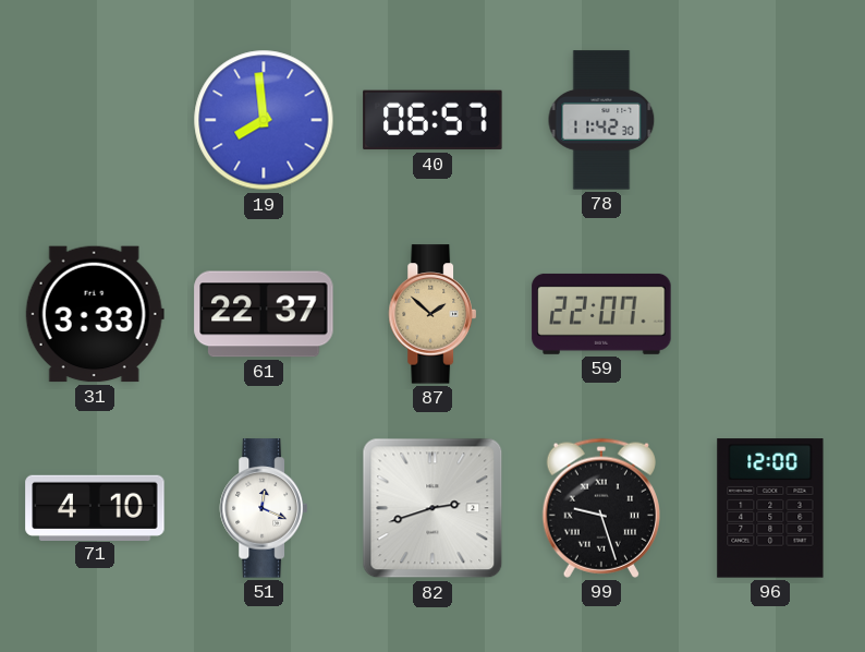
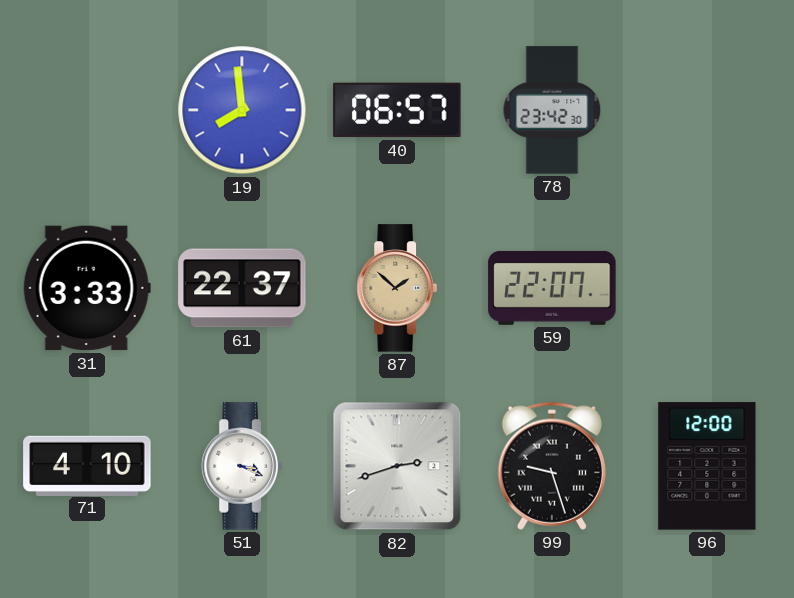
78: 11:42 -> 23:42 (552, 110)
51: 12:19 -> 3:19 (242, 466)
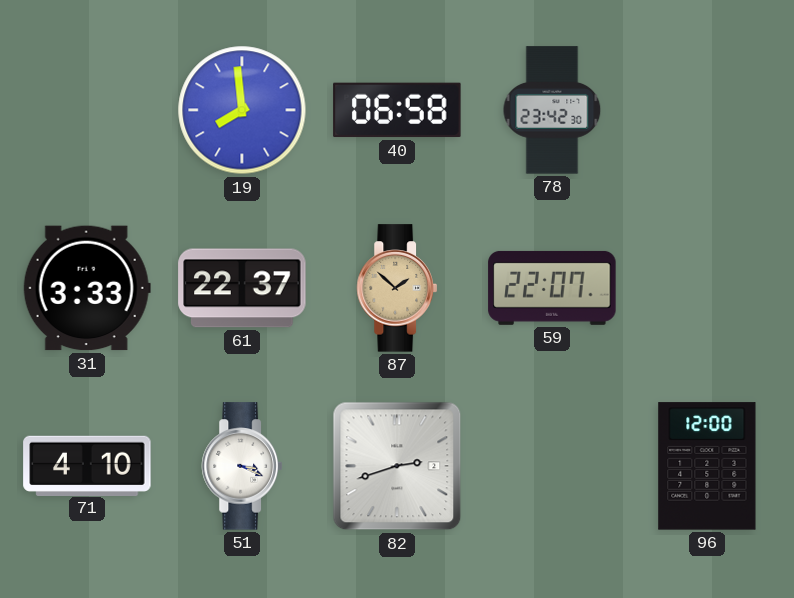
40: 06:57 -> 06:58 (397, 110)
99: 9:27 -> none (552, 466)
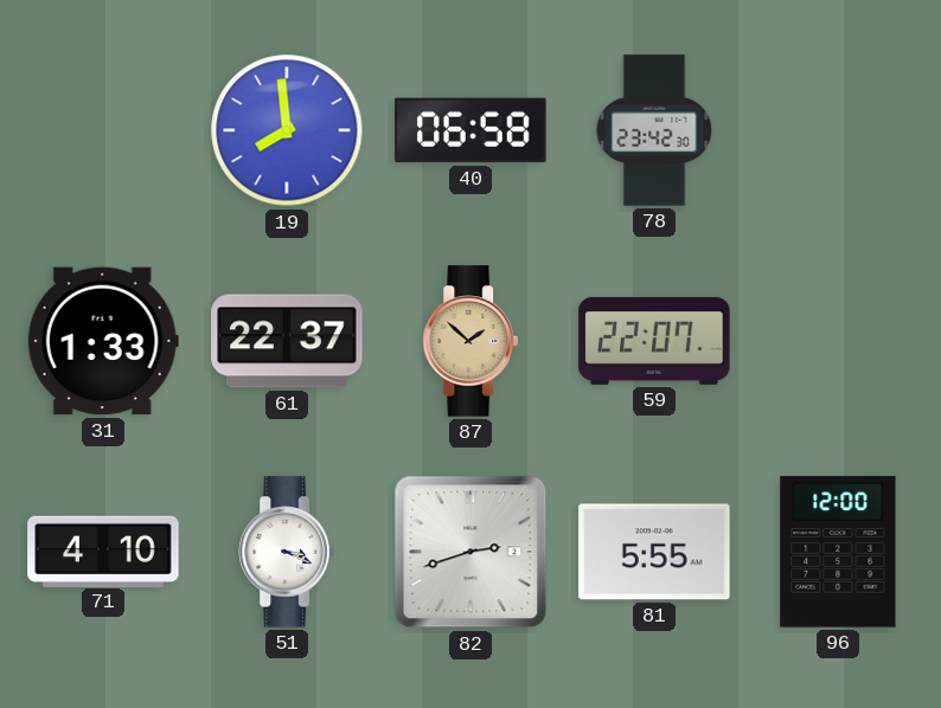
31: 3:33 -> 1:33 (103, 341)
81: none -> 5:55 (654, 552)
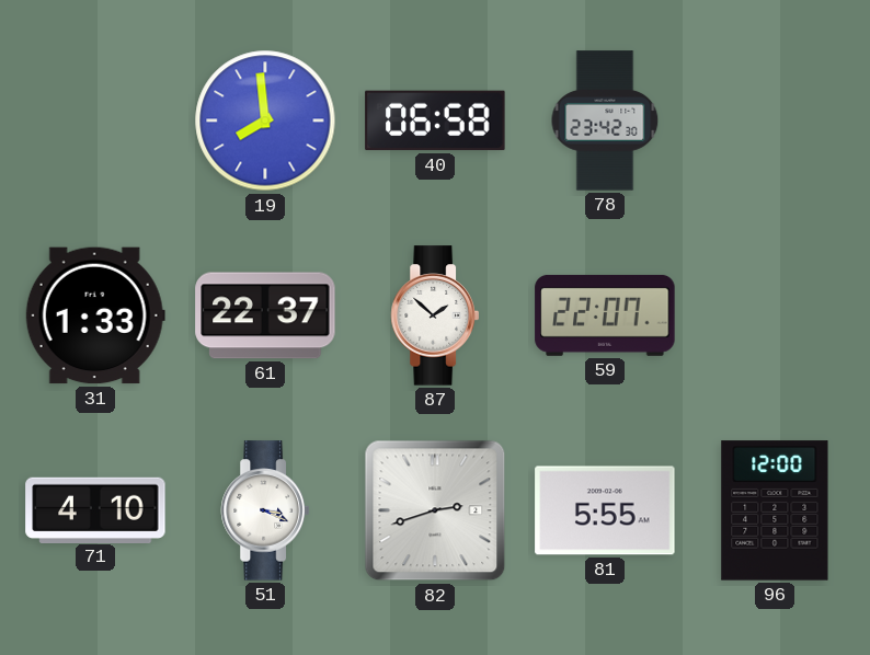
87 dial: champagne -> white (435, 315)
